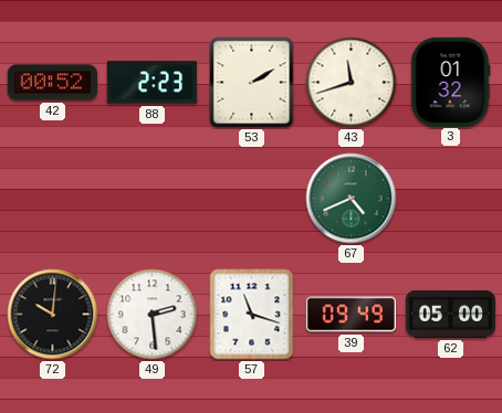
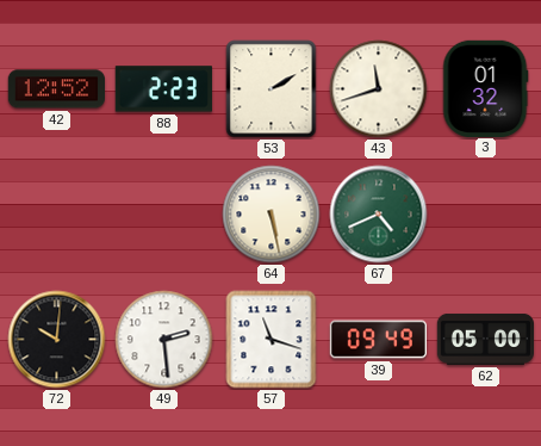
42: 00:52 -> 12:52 (56, 89)
64: none -> 5:28 (272, 215)
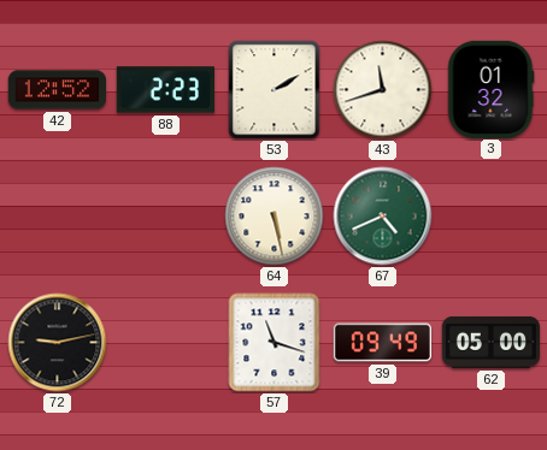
72: 10:01 -> 9:13 (58, 343)
49: 2:29 -> none (164, 340)
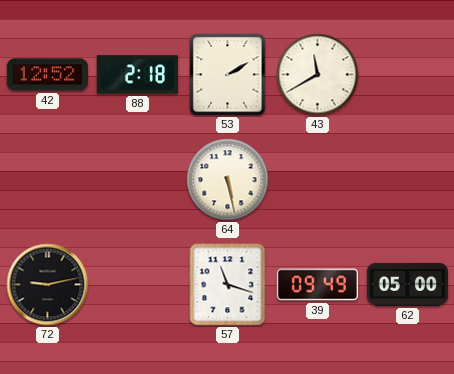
88: 2:23 -> 2:18 (137, 75)
43: 11:42 -> 11:40 (318, 75)
3: 01:32 -> none (492, 89)
67: 4:41 -> none (383, 217)
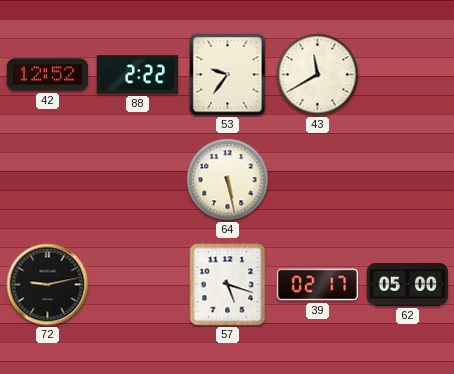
88: 2:18 -> 2:22 (137, 75)
53: 2:10 -> 9:36 (228, 75)
57: 11:18 -> 5:18 (228, 285)
39: 09:49 -> 02:17 (317, 285)
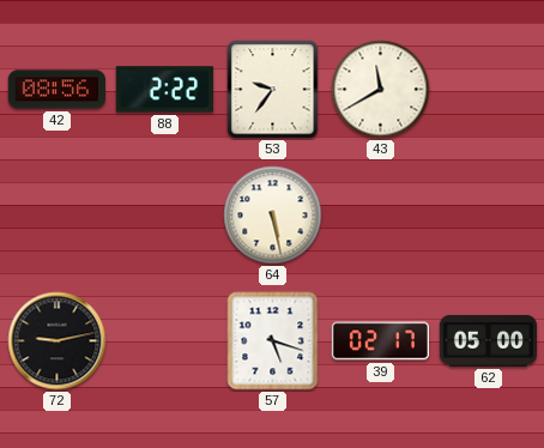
42: 12:52 -> 08:56 (56, 90)
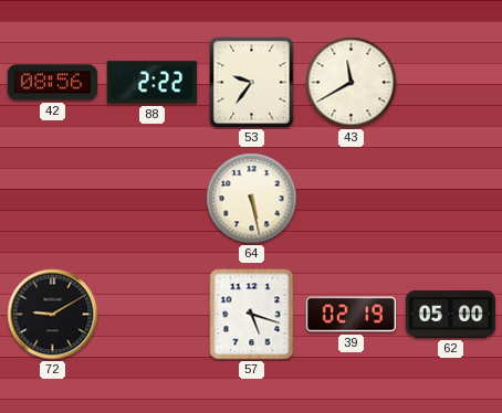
72: 9:13 -> 9:10 (53, 315)
39: 02:17 -> 02:19 (351, 315)
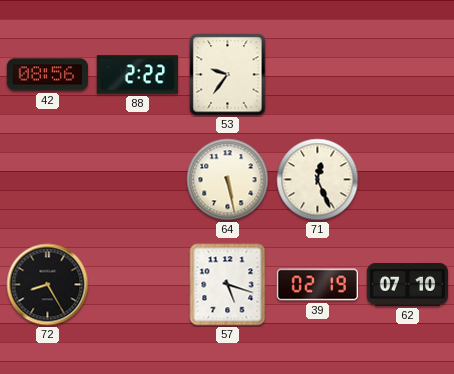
43: 11:40 -> none (352, 83)
71: none -> 12:26 (318, 180)
72: 9:10 -> 8:25 (48, 285)
62: 05:00 -> 07:10 (408, 284)
